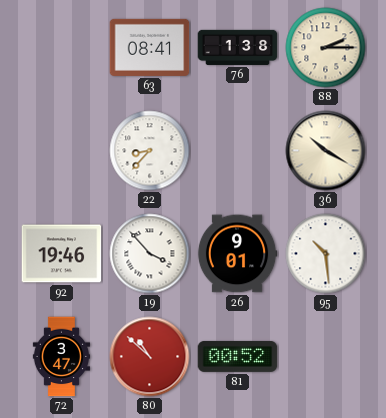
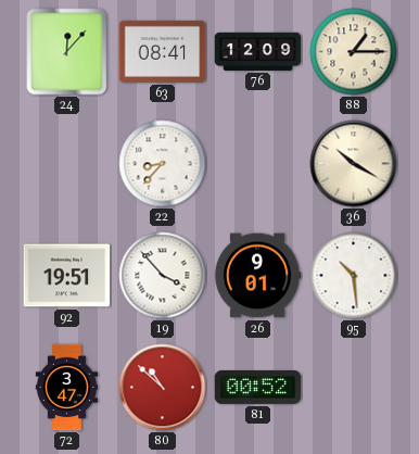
24: none -> 12:07 (67, 52)
76: 1:38 -> 12:09 (258, 51)
88: 2:15 -> 1:15 (354, 52)
92: 19:46 -> 19:51 (67, 276)
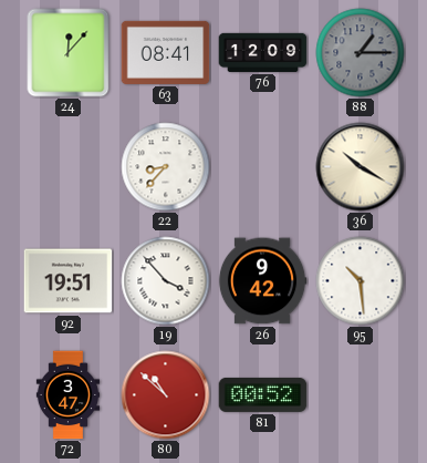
88 dial: cream -> grey (361, 53)
26: 9:01 -> 9:42 (262, 281)
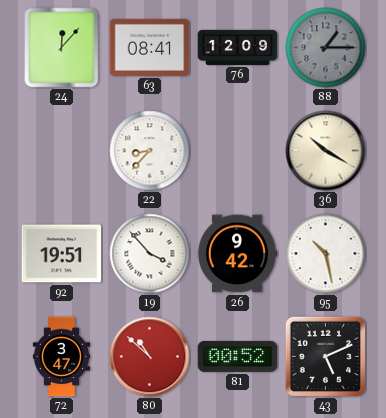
95: 10:29 -> 10:28 (326, 254)
43: none -> 5:11 (325, 356)
